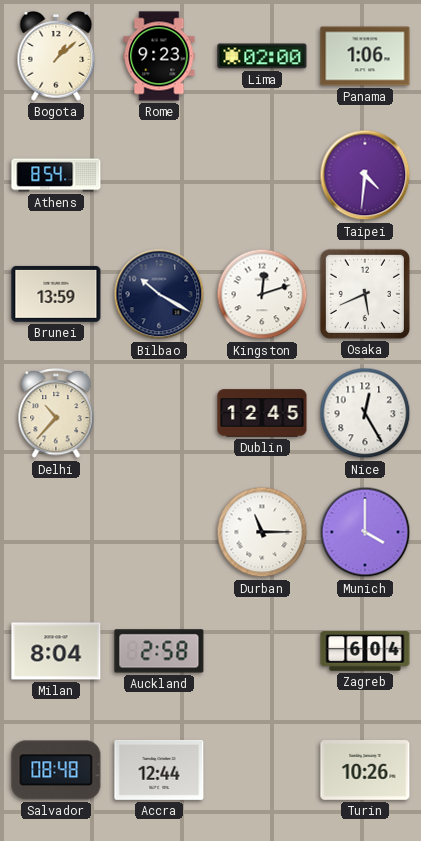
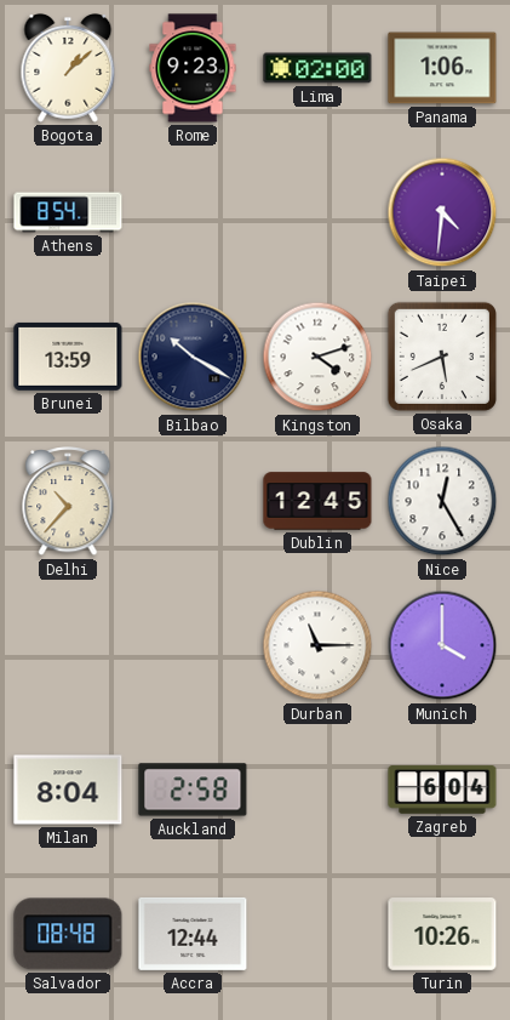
Kingston: 12:12 -> 4:12 (317, 357)
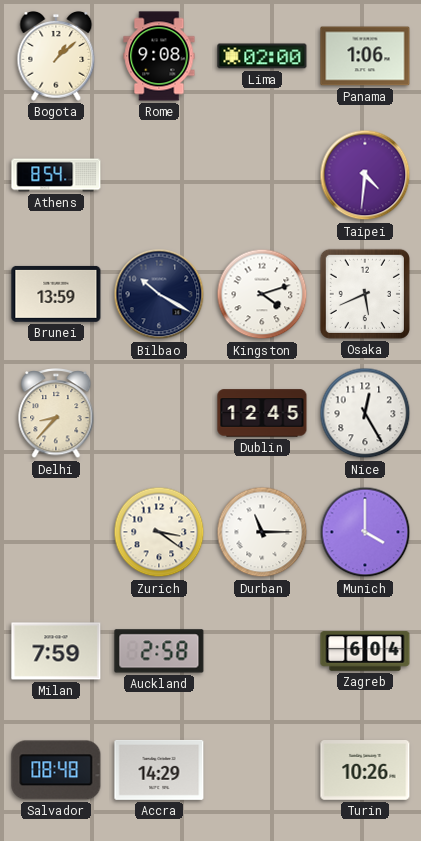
Rome: 9:23 -> 9:08 (159, 56)
Delhi: 10:37 -> 8:37 (56, 414)
Zurich: none -> 3:21 (159, 532)
Milan: 8:04 -> 7:59 (56, 651)
Accra: 12:44 -> 14:29 (159, 770)
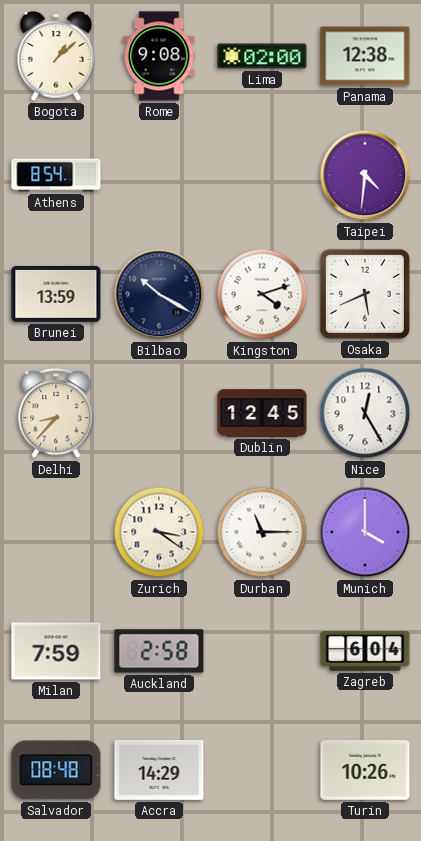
Panama: 1:06 -> 12:38 (365, 56)
